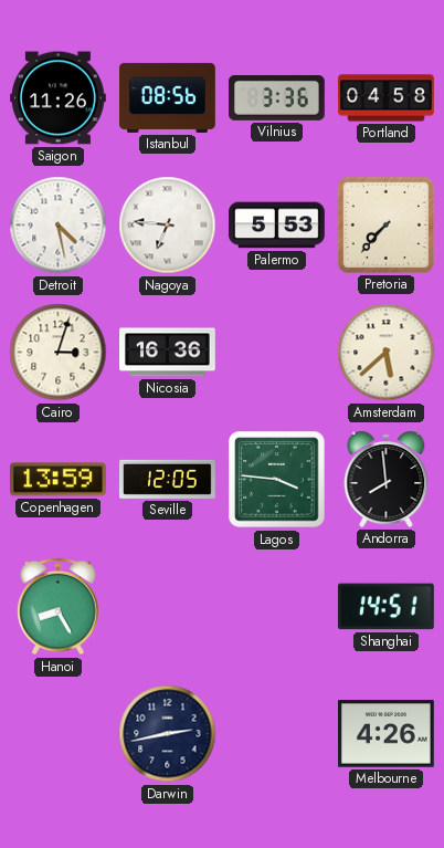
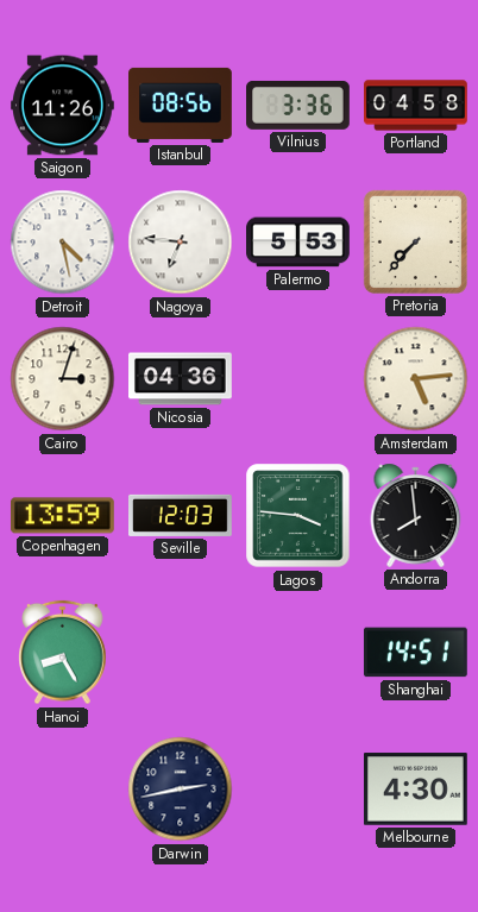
Nicosia: 16:36 -> 04:36 (181, 379)
Amsterdam: 5:38 -> 5:14 (416, 379)
Seville: 12:05 -> 12:03 (181, 515)
Melbourne: 4:26 -> 4:30 (416, 790)
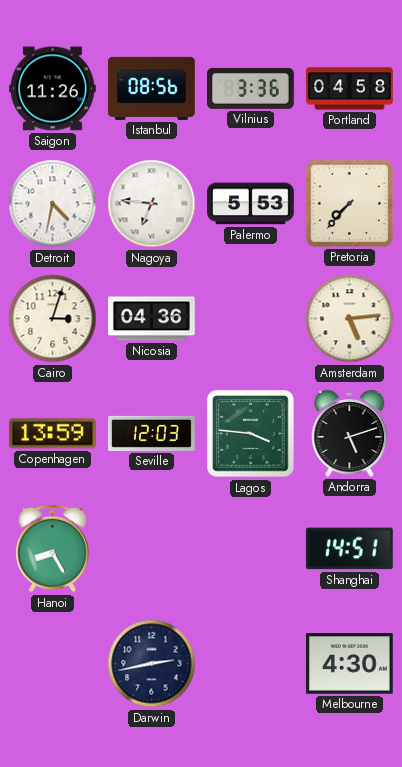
Detroit: 4:28 -> 4:32 (53, 204)
Andorra: 7:59 -> 5:12 (350, 433)
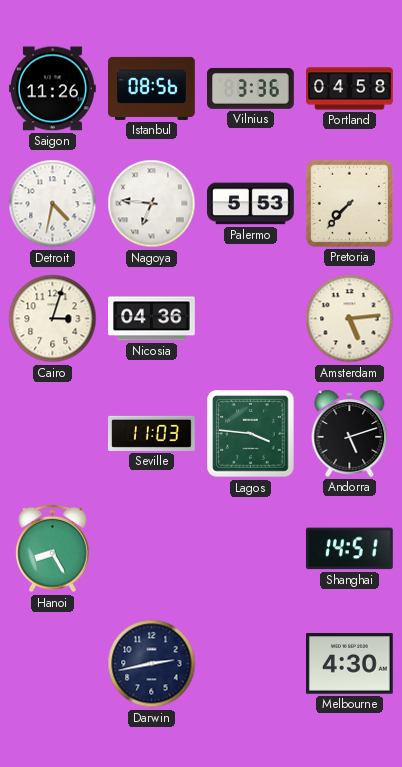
Copenhagen: 13:59 -> none (52, 434)
Seville: 12:03 -> 11:03 (152, 433)
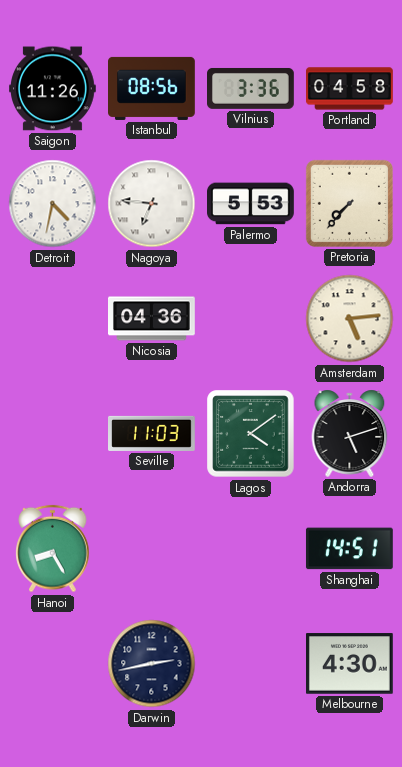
Cairo: 3:03 -> none (53, 319)
Lagos: 3:46 -> 4:09 (251, 434)
